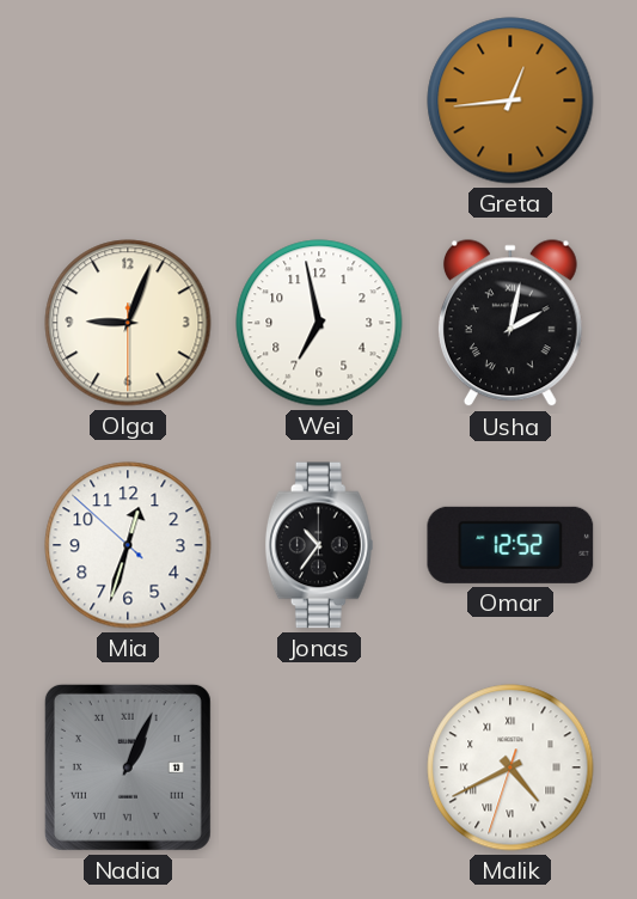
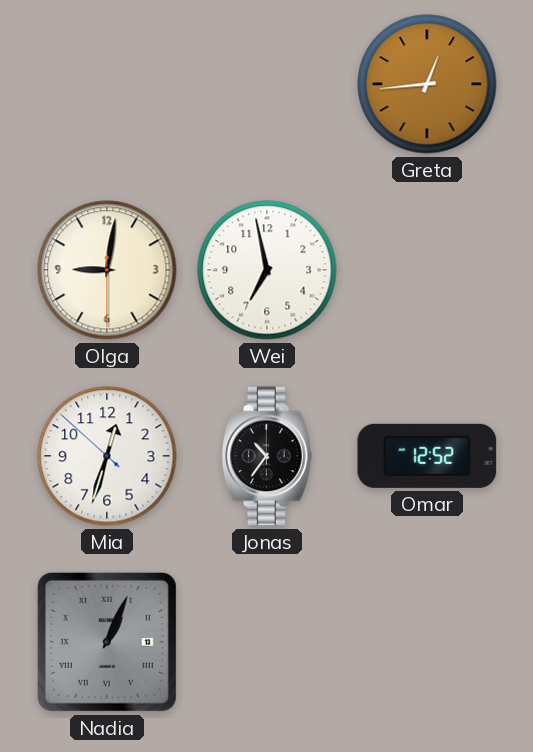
Olga: 9:03 -> 9:01 (107, 270)
Usha: 2:02 -> none (510, 324)
Malik: 4:40 -> none (510, 767)
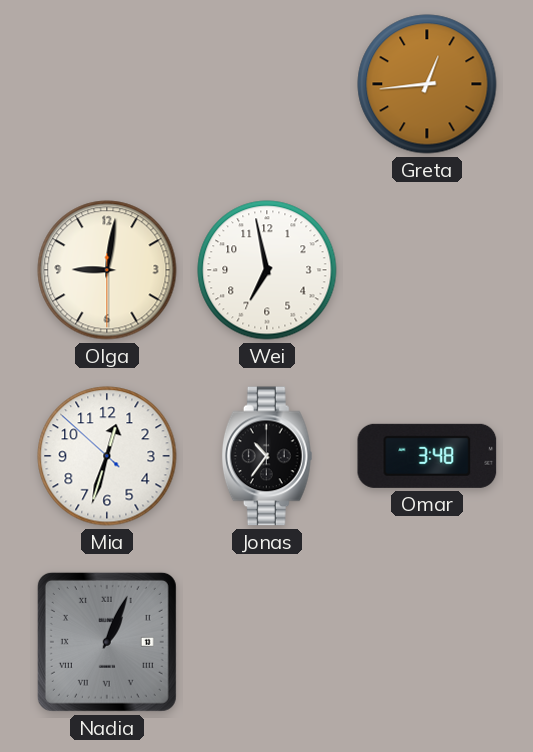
Omar: 12:52 -> 3:48 (427, 456)
